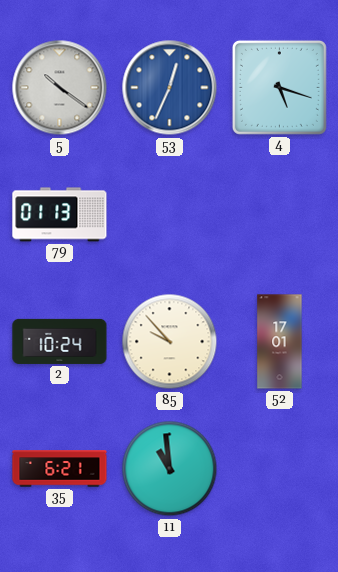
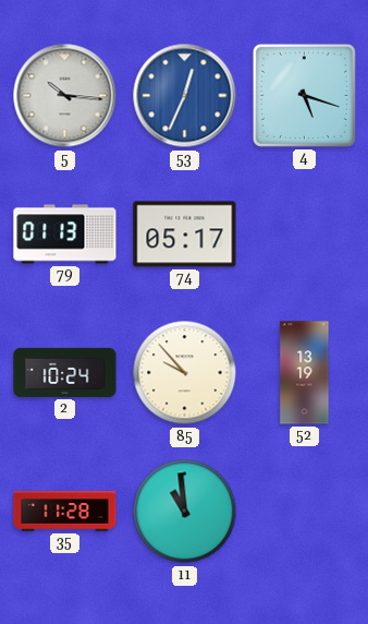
5: 10:21 -> 10:16 (65, 96)
74: none -> 05:17 (185, 235)
52: 17:01 -> 13:19 (305, 373)
35: 6:21 -> 11:28 (65, 512)
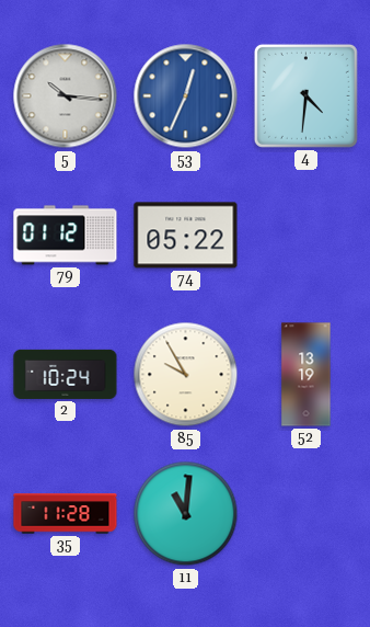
4: 5:18 -> 4:31 (305, 95)
79: 01:13 -> 01:12 (66, 236)
74: 05:17 -> 05:22 (186, 236)
85: 9:53 -> 9:55 (186, 375)
11: 10:59 -> 11:01 (186, 514)
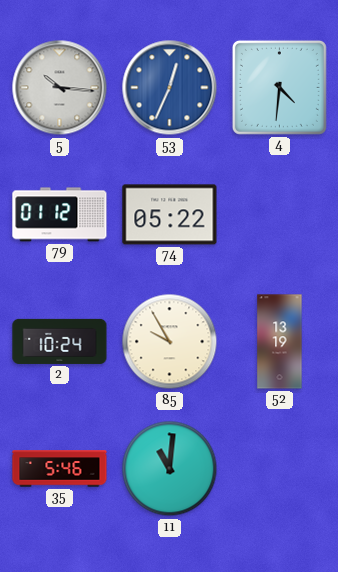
35: 11:28 -> 5:46 (60, 469)
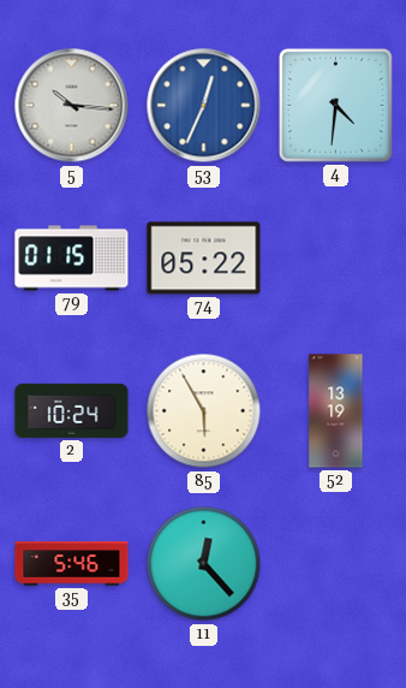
79: 01:12 -> 01:15 (72, 259)
85: 9:55 -> 5:55 (204, 411)
11: 11:01 -> 12:23 (204, 564)
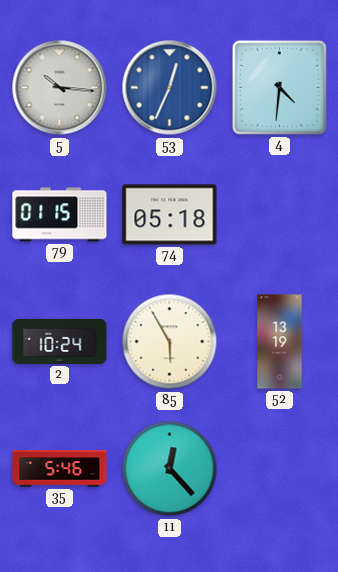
74: 05:22 -> 05:18 (170, 215)
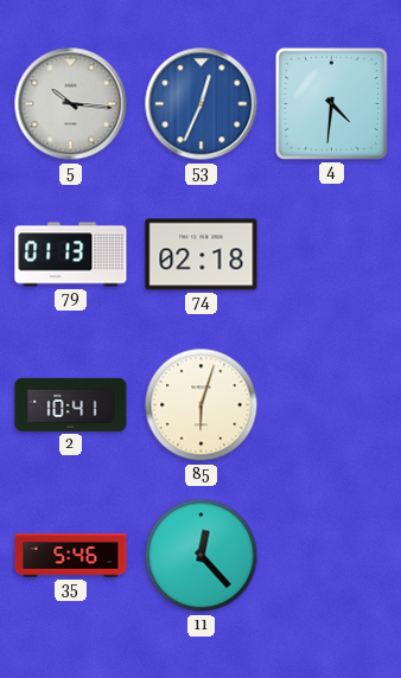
79: 01:15 -> 01:13 (71, 255)
74: 05:18 -> 02:18 (202, 255)
2: 10:24 -> 10:41 (71, 404)
85: 5:55 -> 6:03 (202, 405)
52: 13:19 -> none (280, 342)
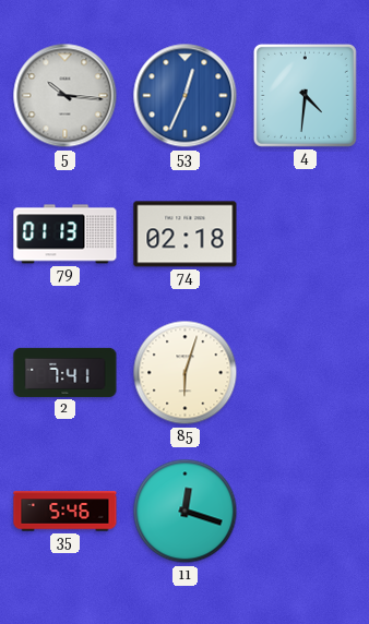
2: 10:41 -> 7:41 (66, 372)
11: 12:23 -> 12:18 (186, 512)
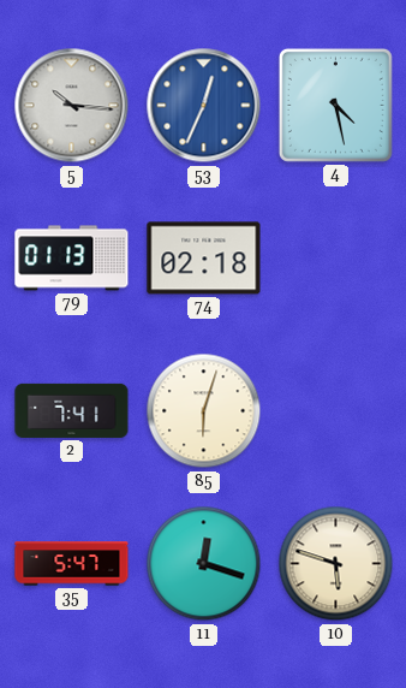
4: 4:31 -> 4:28 (335, 105)
35: 5:46 -> 5:47 (72, 564)
10: none -> 5:48 (336, 564)
